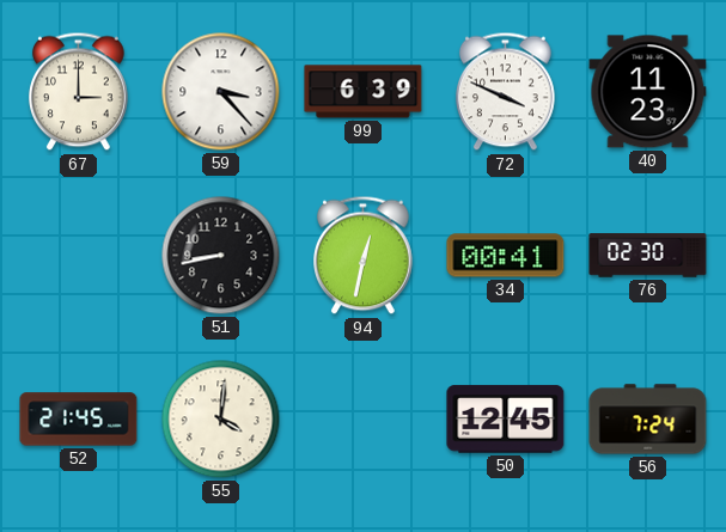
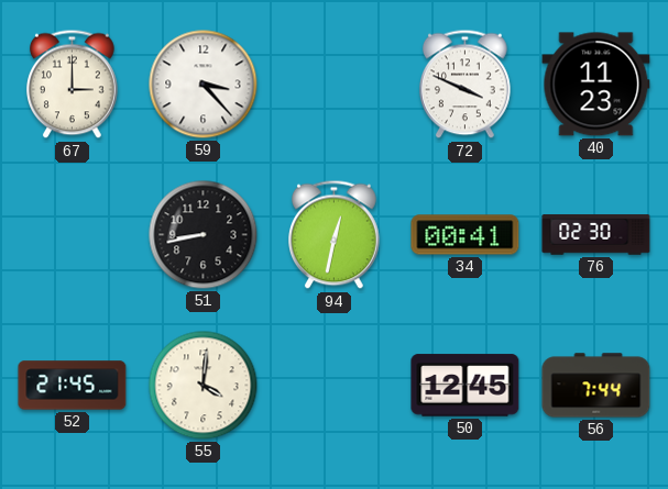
99: 6:39 -> none (364, 92)
56: 7:24 -> 7:44 (596, 386)
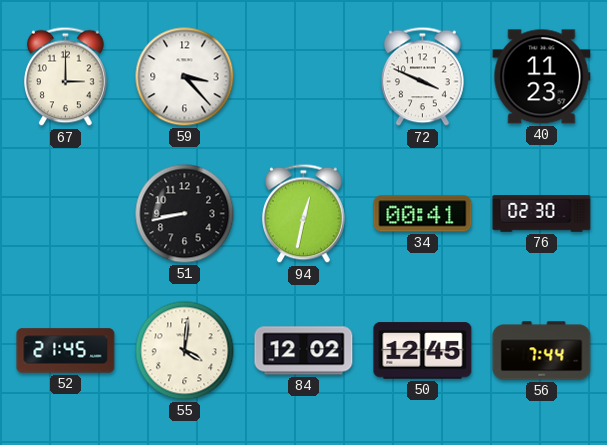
84: none -> 12:02 (304, 351)
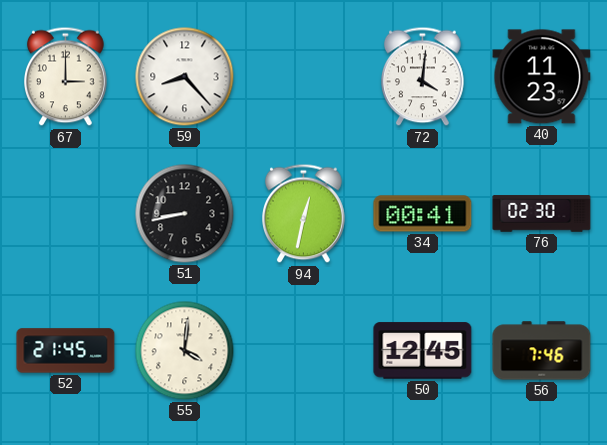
59: 3:23 -> 8:23 (185, 77)
72: 3:49 -> 4:01 (423, 77)
84: 12:02 -> none (304, 351)
56: 7:44 -> 7:46 (542, 351)
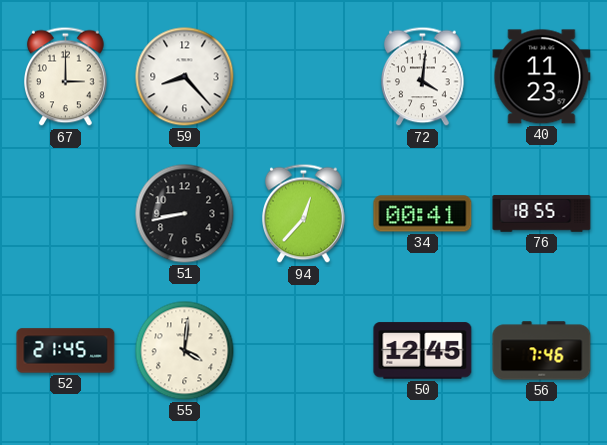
94: 12:32 -> 12:37 (304, 214)
76: 02:30 -> 18:55 (542, 214)
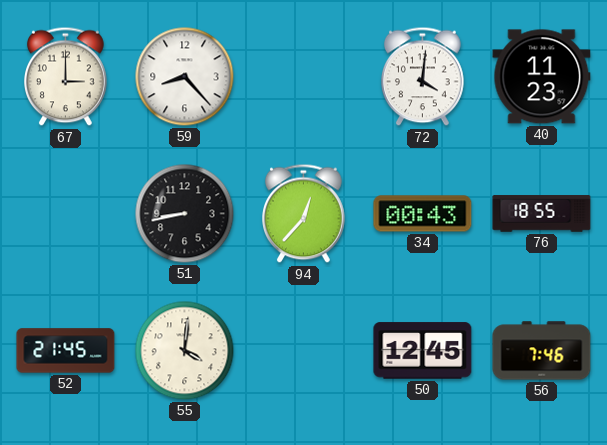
34: 00:41 -> 00:43 (423, 214)
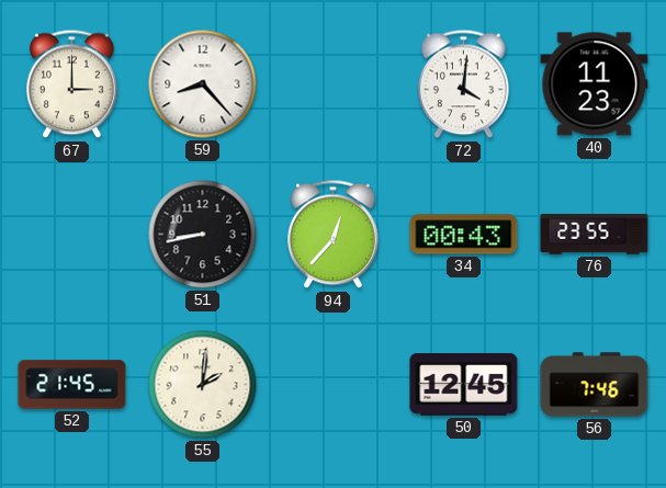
76: 18:55 -> 23:55 (595, 235)
55: 4:01 -> 2:01 (203, 385)
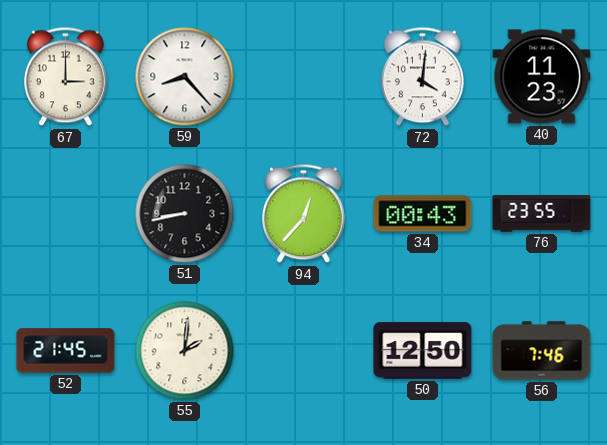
50: 12:45 -> 12:50 (423, 351)
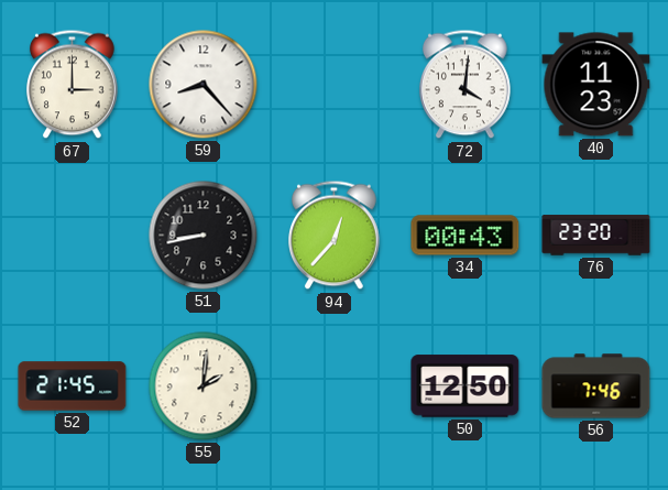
76: 23:55 -> 23:20 (596, 236)
